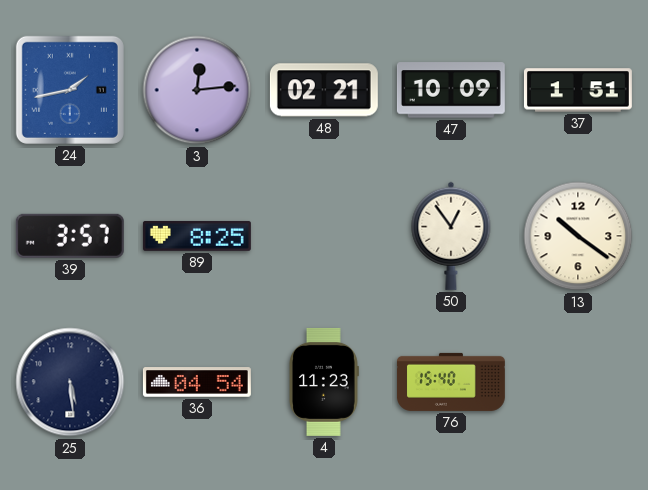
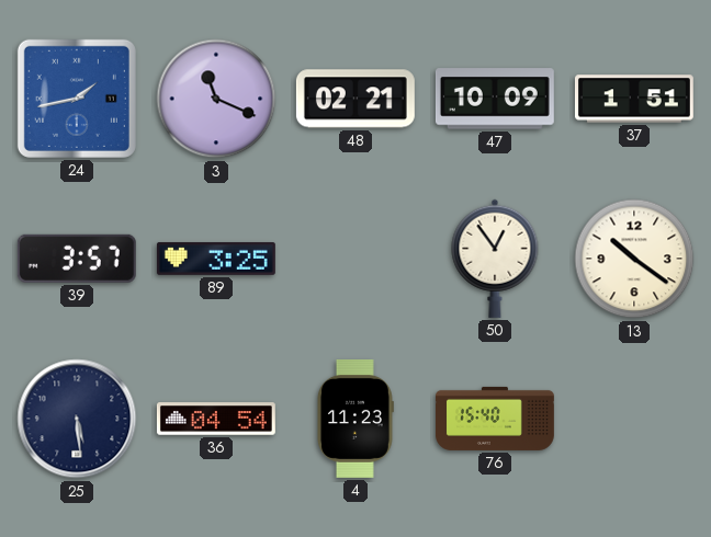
3: 12:14 -> 11:19 (216, 99)
89: 8:25 -> 3:25 (216, 259)
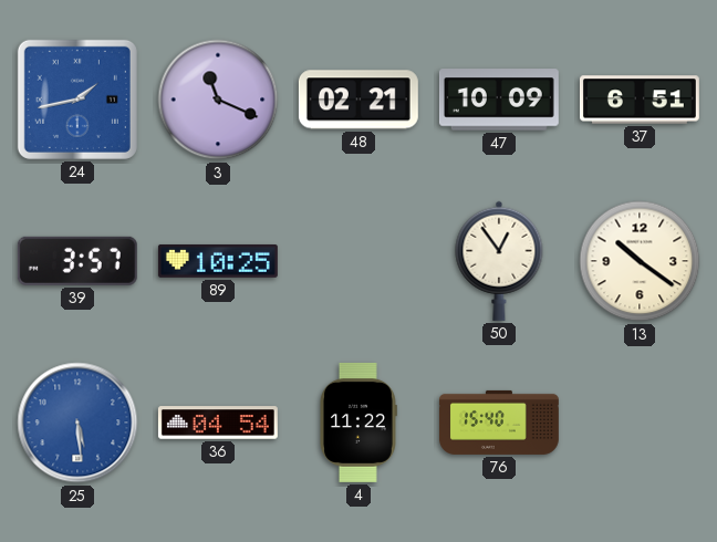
37: 1:51 -> 6:51 (640, 100)
89: 3:25 -> 10:25 (218, 261)
25 dial: navy -> blue (77, 423)
4: 11:23 -> 11:22 (357, 423)
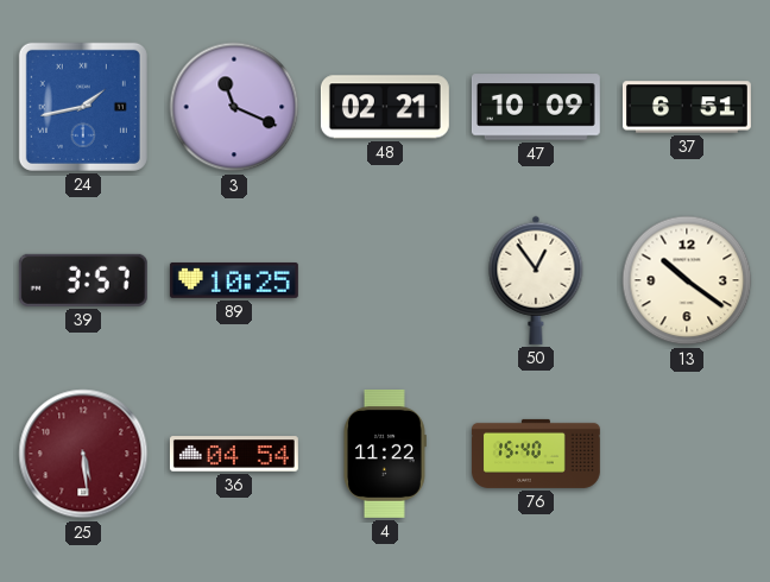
25 dial: blue -> burgundy (83, 454)
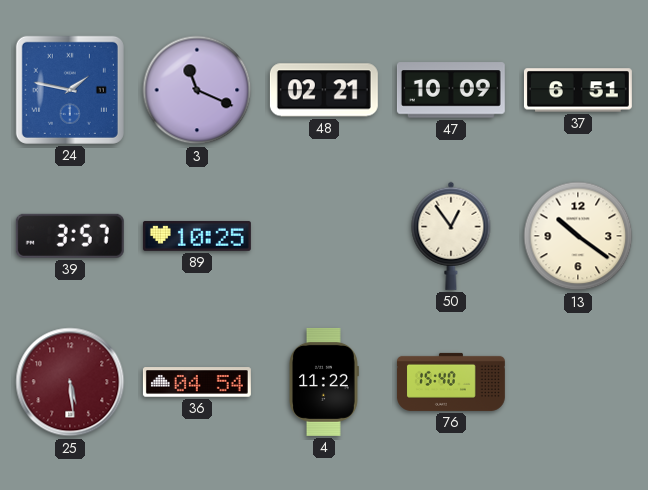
24: 1:43 -> 1:47 (70, 90)
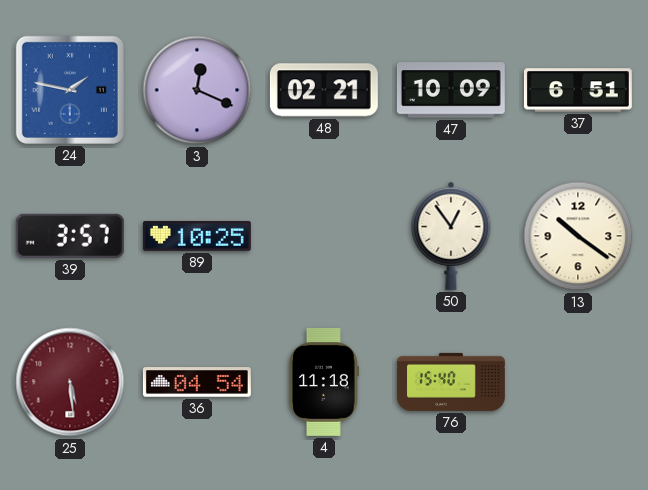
3: 11:19 -> 12:19 (197, 90)
4: 11:22 -> 11:18 (323, 382)
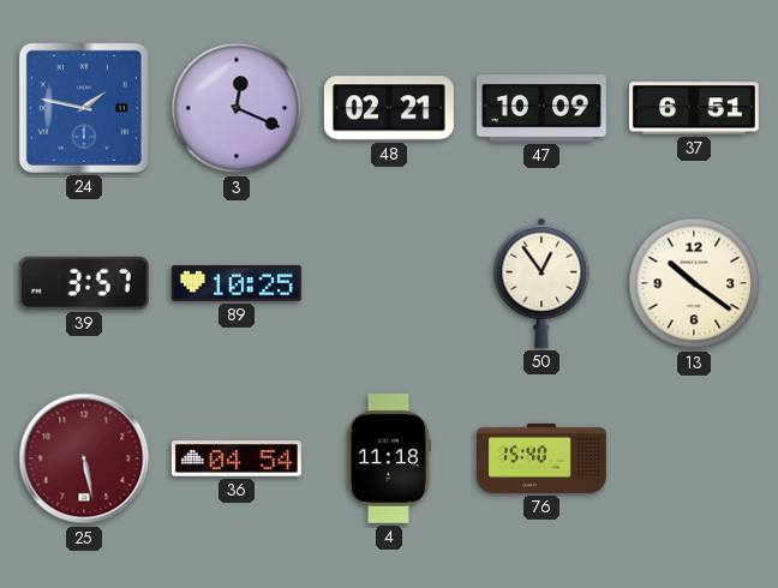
25: 5:29 -> 5:28 (84, 458)
